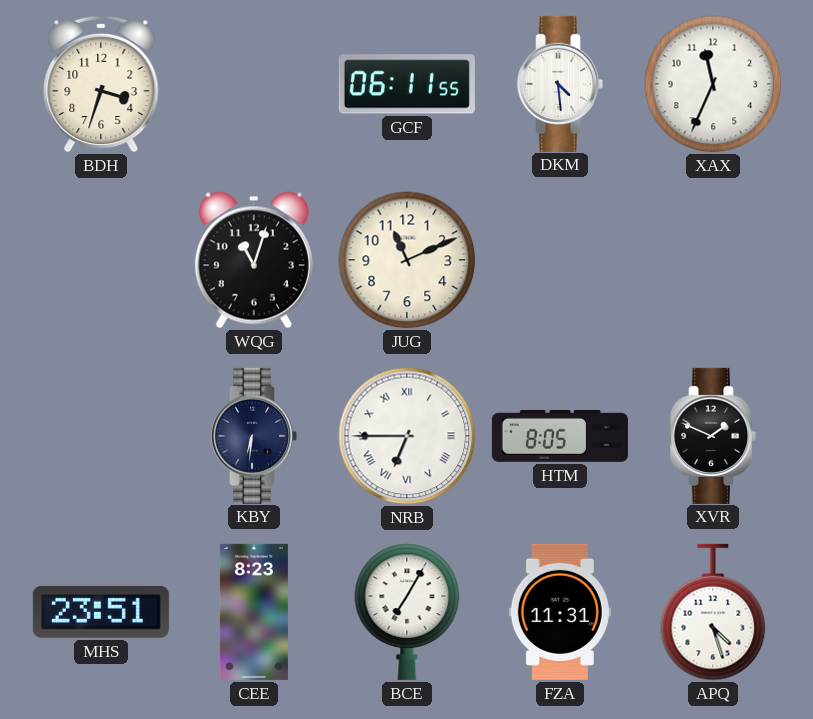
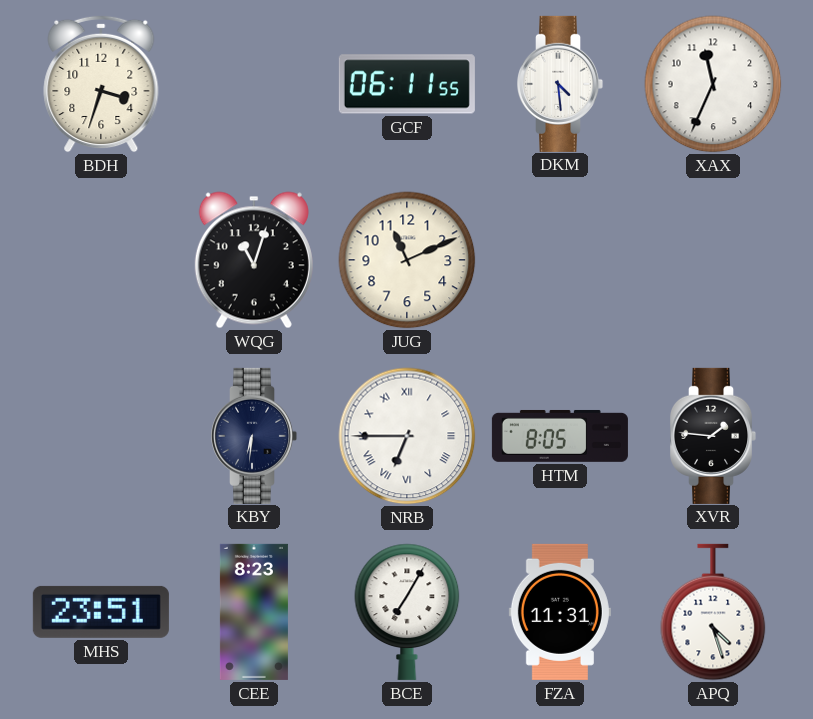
XVR: 1:49 -> 1:46 (714, 436)
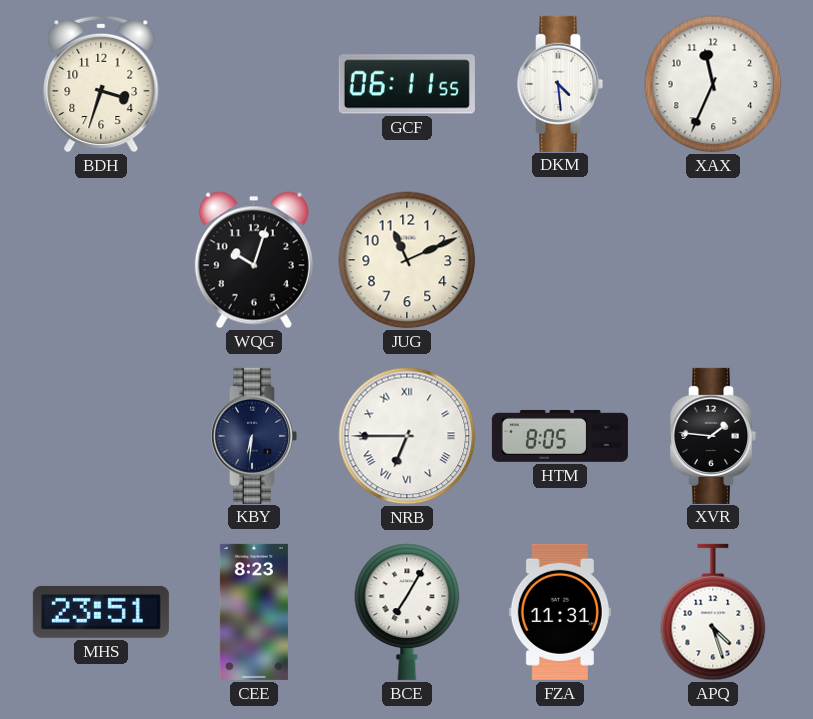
WQG: 11:03 -> 10:03 (254, 260)
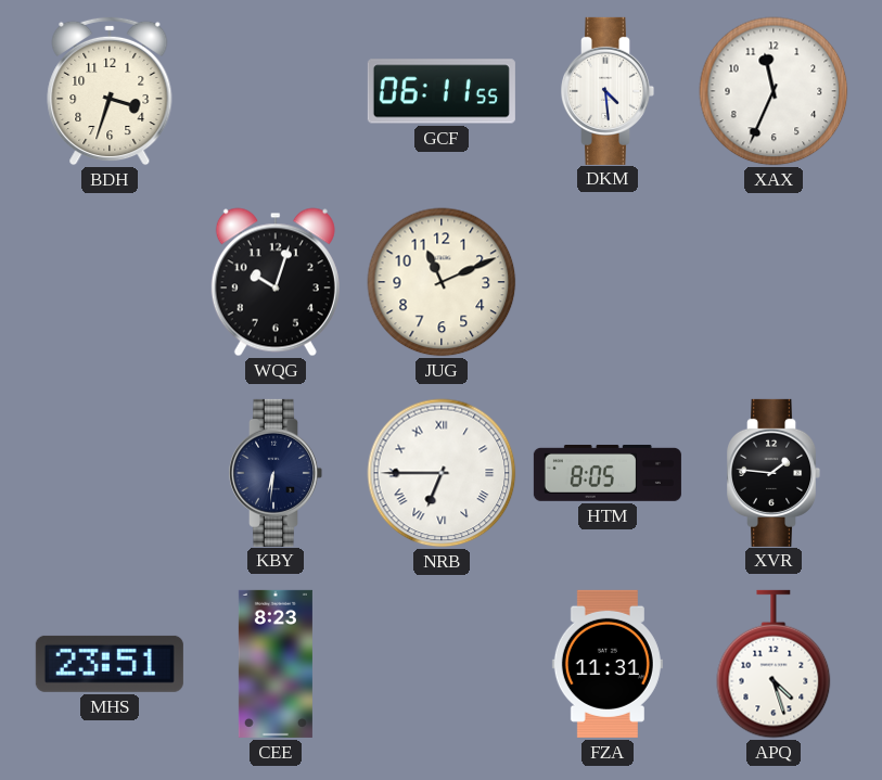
BCE: 7:05 -> none (407, 612)
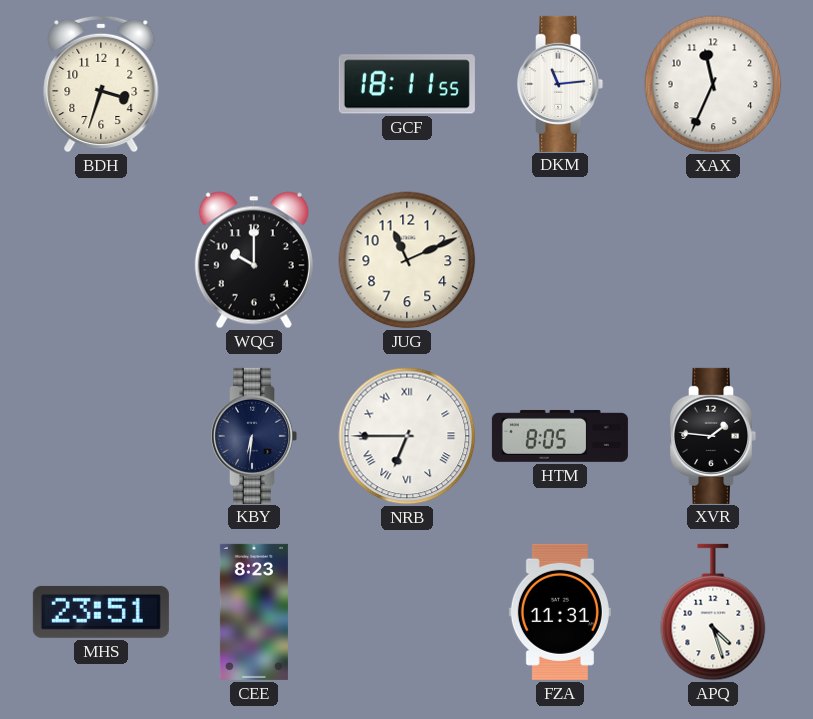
GCF: 06:11 -> 18:11 (407, 84)
DKM: 4:29 -> 11:14 (561, 84)
WQG: 10:03 -> 10:00 (254, 260)
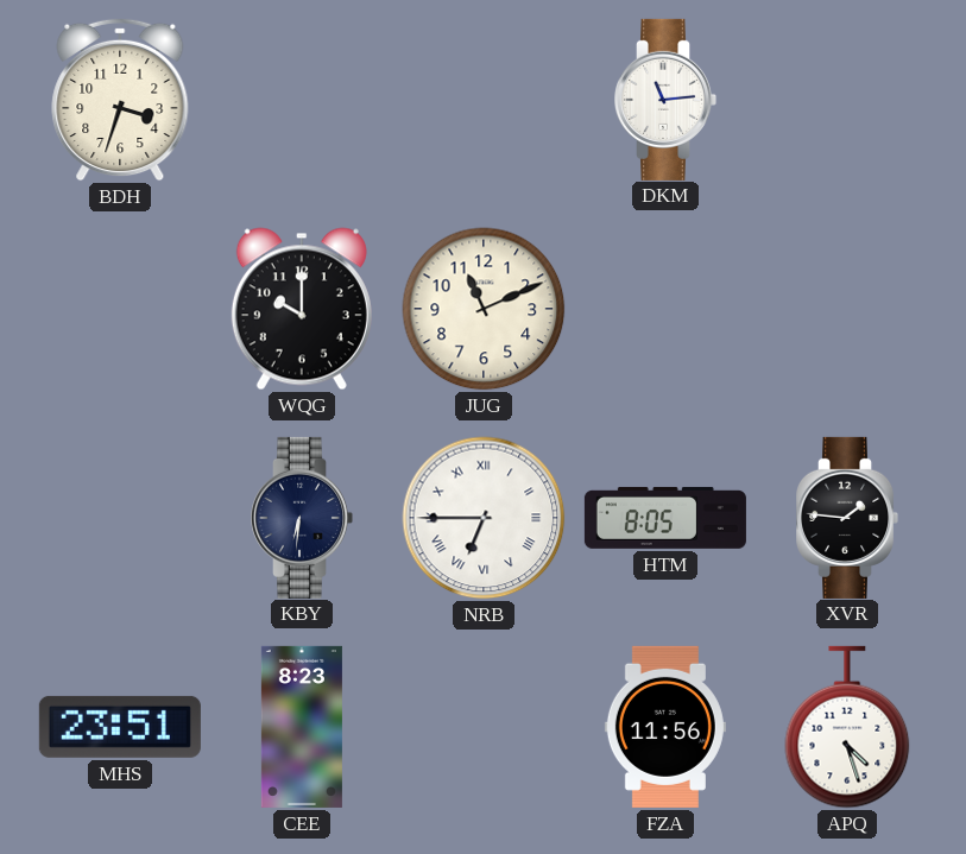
GCF: 18:11 -> none (407, 84)
XAX: 11:34 -> none (713, 84)
FZA: 11:31 -> 11:56 (665, 727)
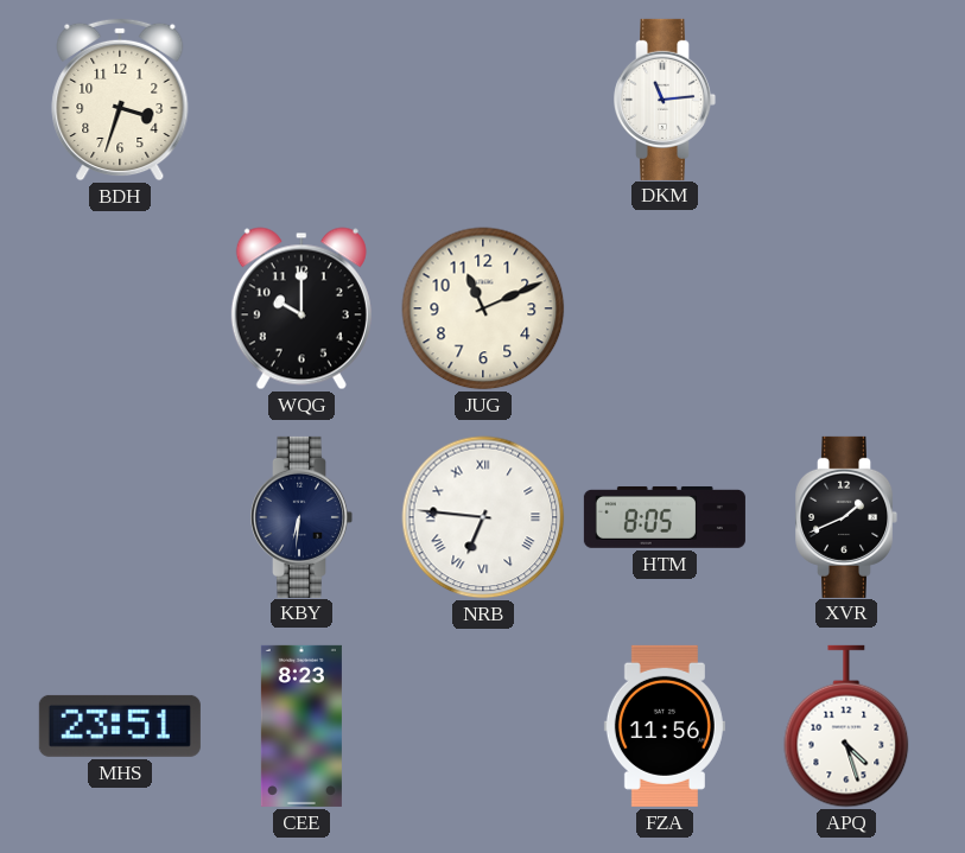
NRB: 6:45 -> 6:46 (483, 517)
XVR: 1:46 -> 1:41 (847, 517)
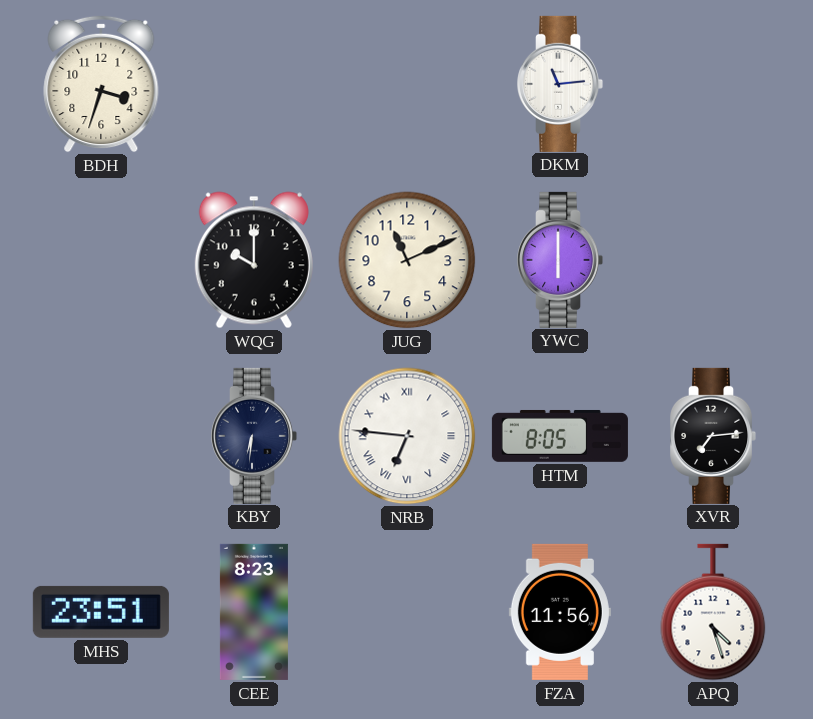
YWC: none -> 6:00 (561, 260)
XVR: 1:41 -> 7:14 (714, 436)
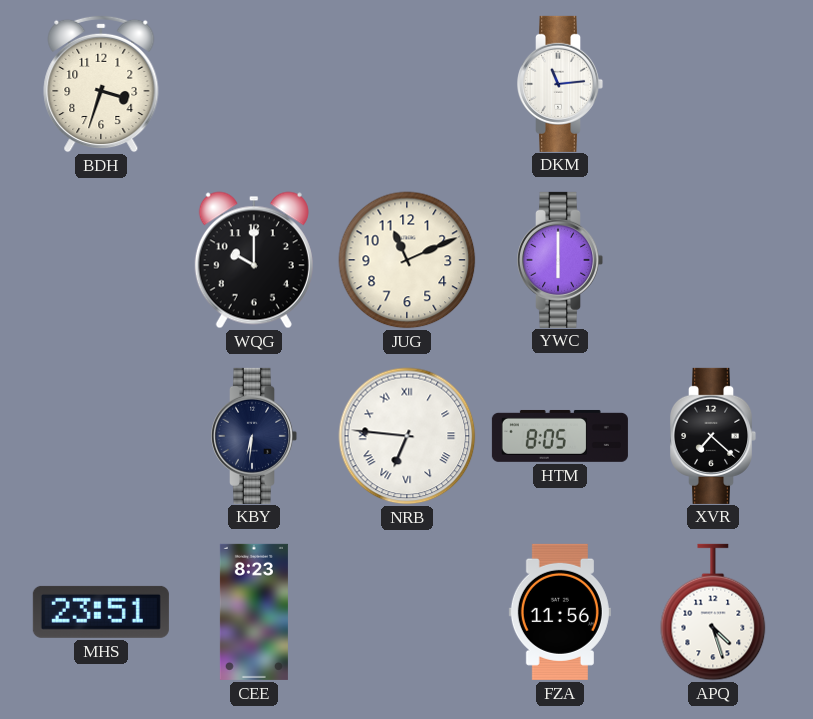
XVR: 7:14 -> 7:22 (714, 436)
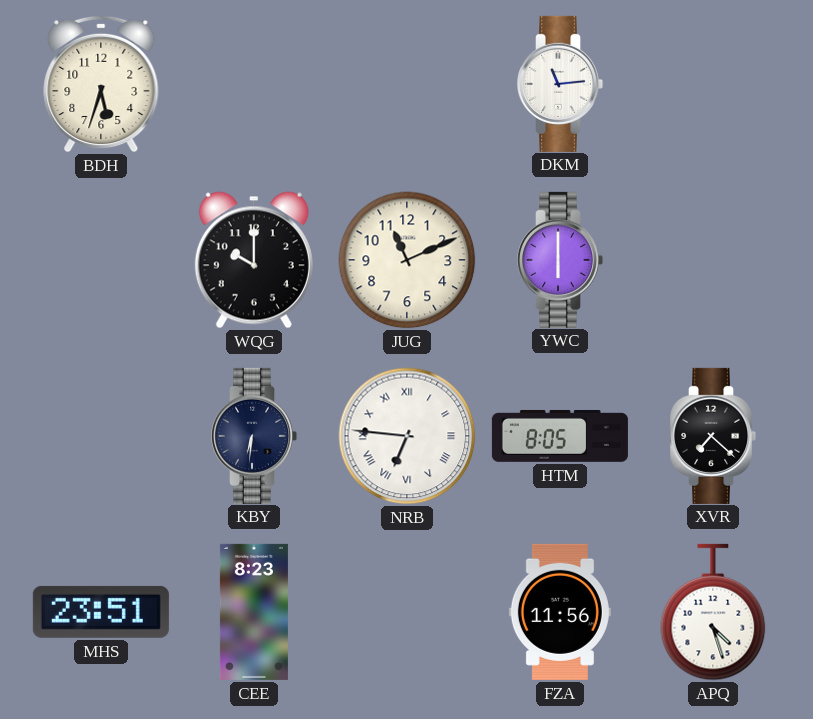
BDH: 3:33 -> 5:33 (101, 84)
